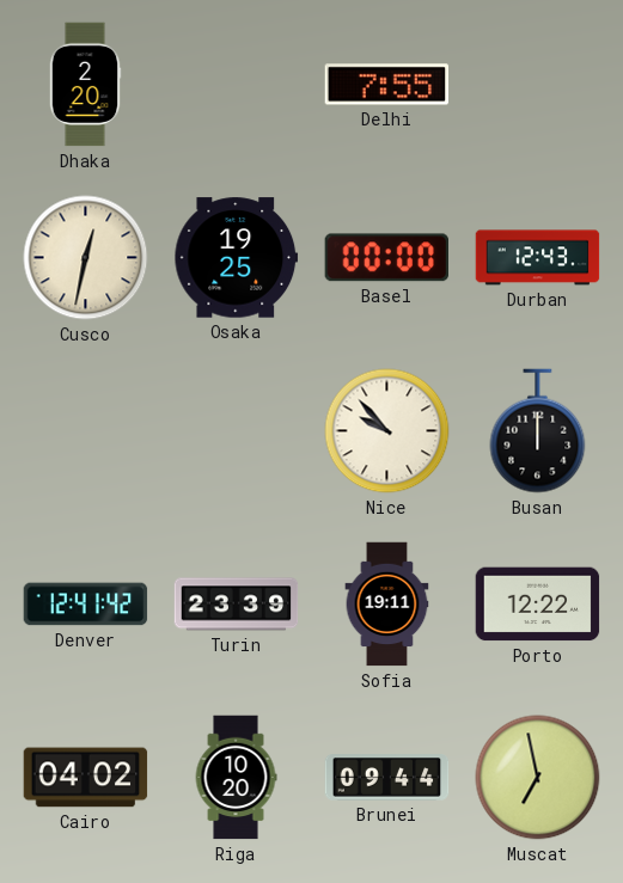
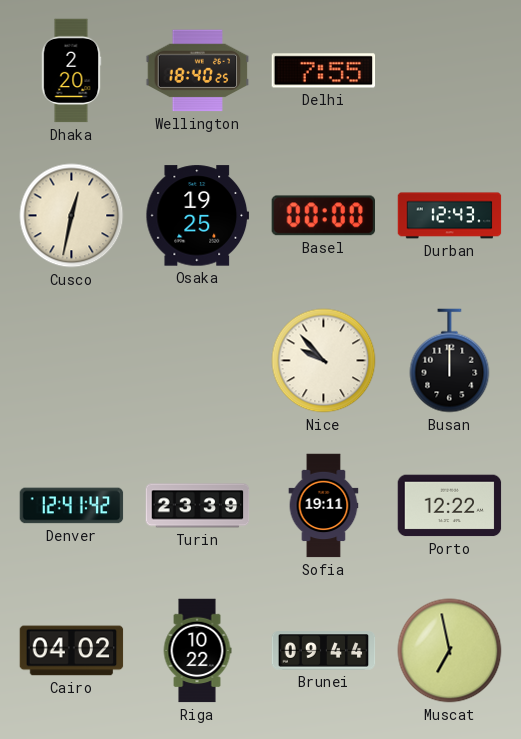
Wellington: none -> 18:40 (198, 71)
Riga: 10:20 -> 10:22 (197, 651)
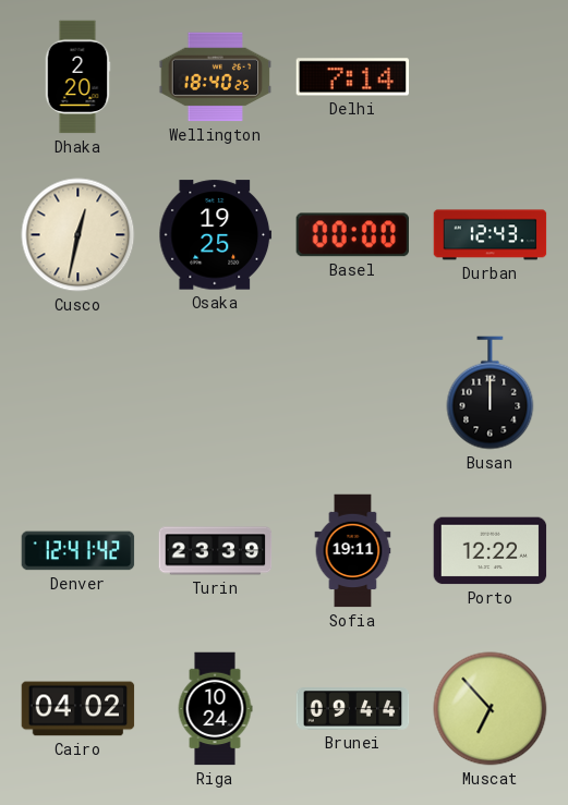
Delhi: 7:55 -> 7:14 (353, 77)
Nice: 9:53 -> none (324, 361)
Riga: 10:22 -> 10:24 (215, 709)
Muscat: 6:58 -> 6:53 (491, 709)
